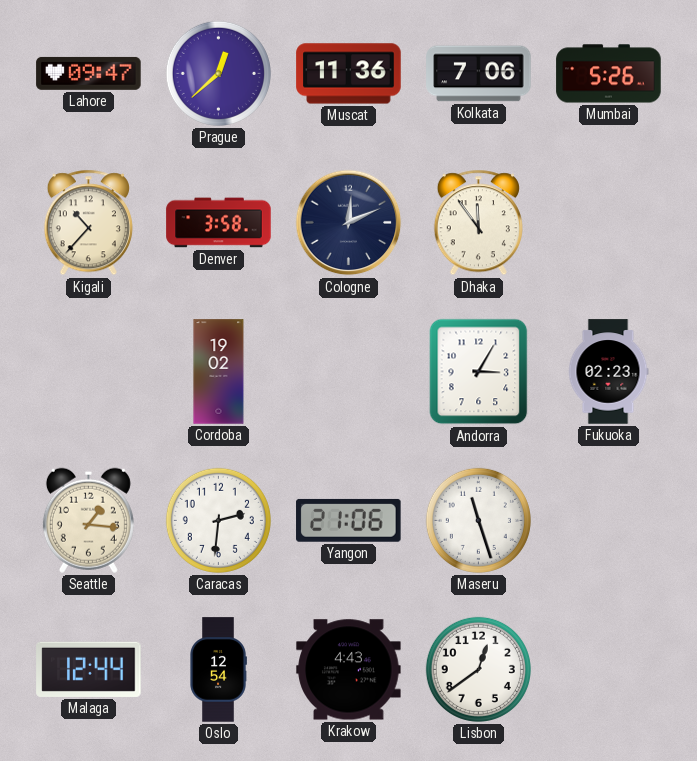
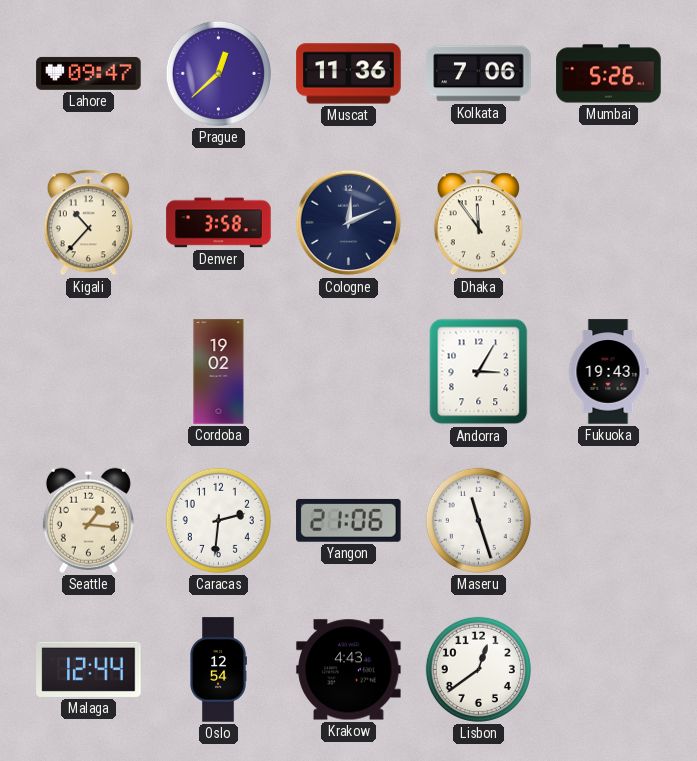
Fukuoka: 02:23 -> 19:43 (608, 372)
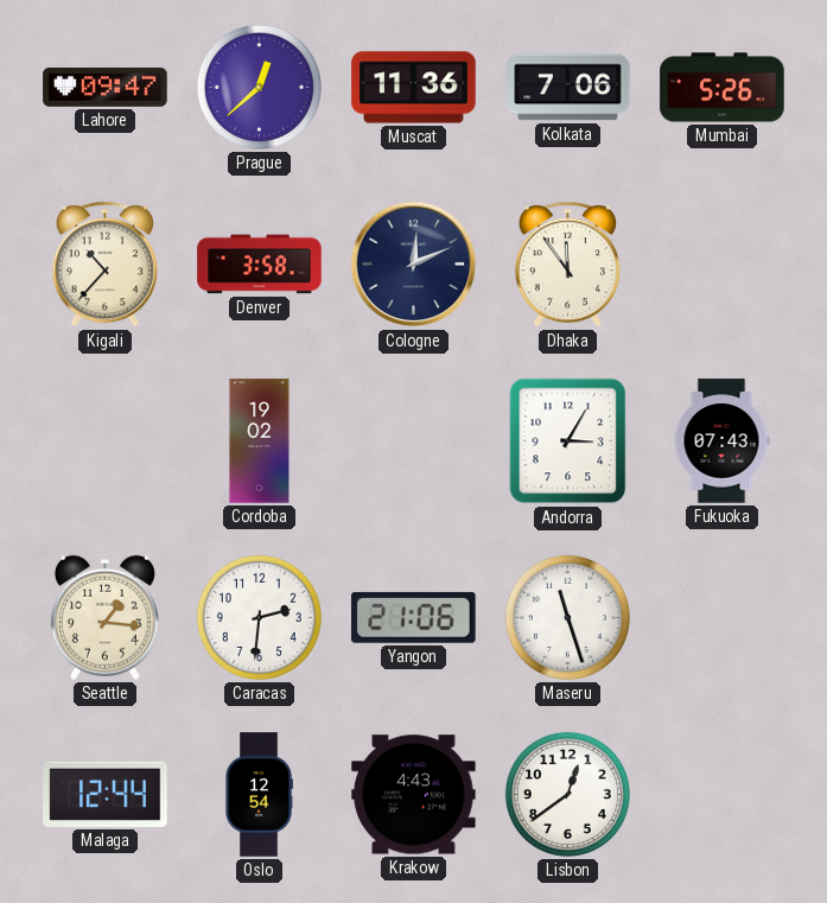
Fukuoka: 19:43 -> 07:43 (721, 441)
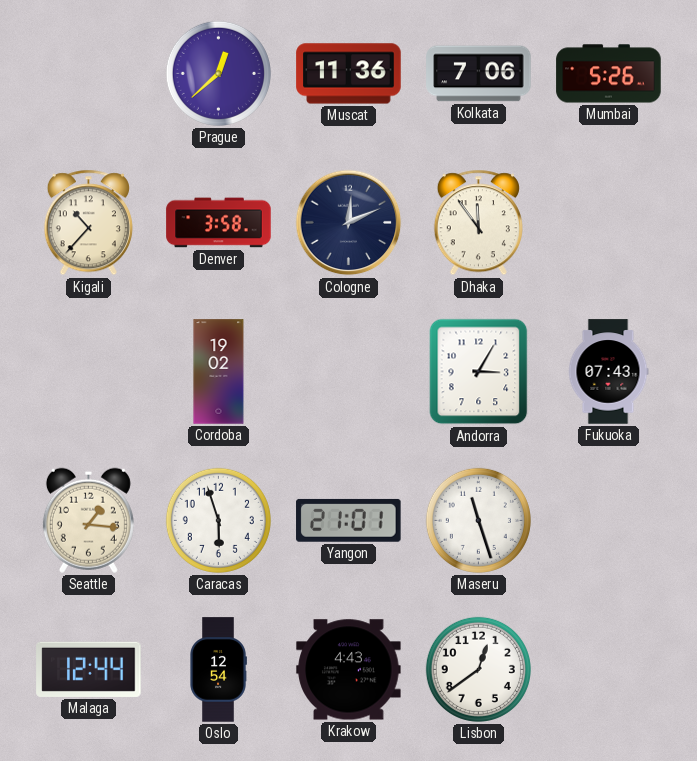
Lahore: 09:47 -> none (106, 87)
Caracas: 2:31 -> 5:57 (218, 520)
Yangon: 21:06 -> 21:01 (349, 520)
